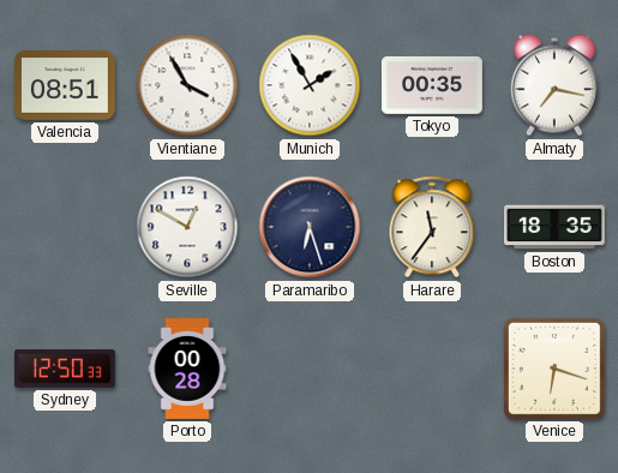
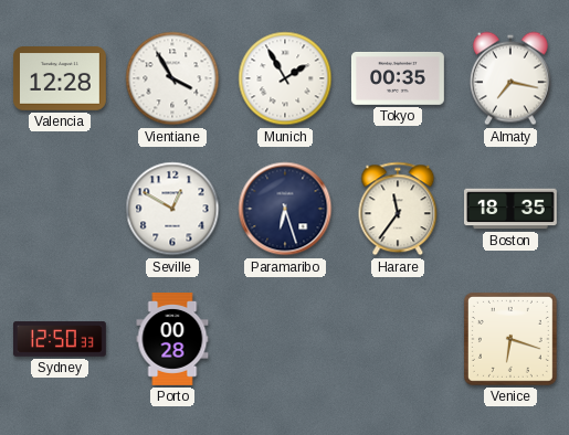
Valencia: 08:51 -> 12:28 (60, 78)
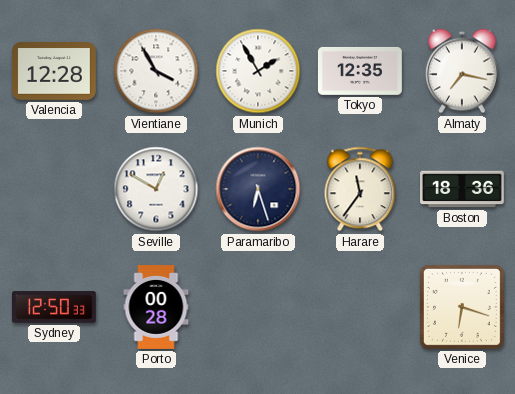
Tokyo: 00:35 -> 12:35 (360, 71)
Boston: 18:35 -> 18:36 (463, 189)
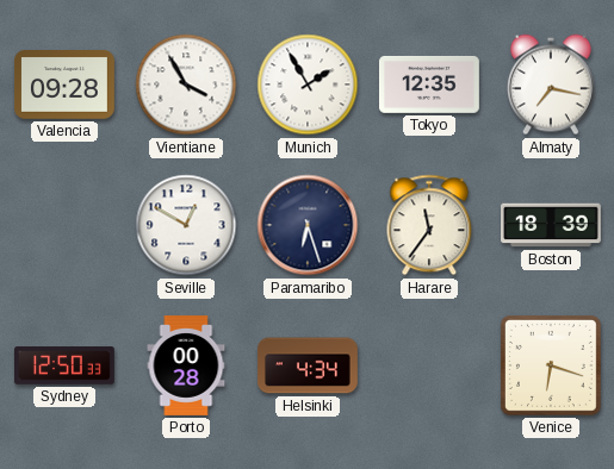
Valencia: 12:28 -> 09:28 (64, 85)
Boston: 18:36 -> 18:39 (552, 225)
Helsinki: none -> 4:34 (309, 365)
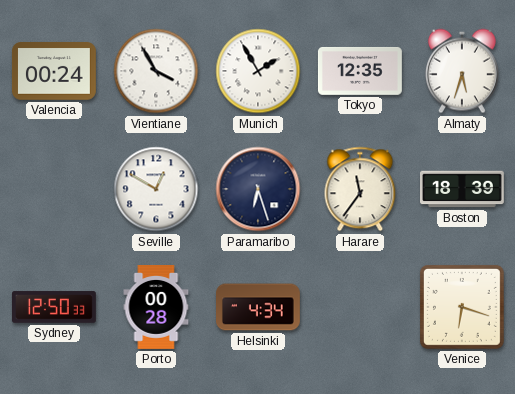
Valencia: 09:28 -> 00:24 (54, 71)
Almaty: 7:17 -> 5:33 (462, 71)
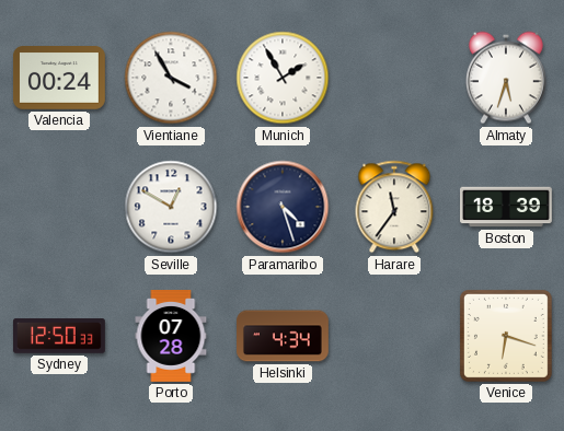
Tokyo: 12:35 -> none (360, 71)
Paramaribo: 6:27 -> 4:27 (283, 207)
Porto: 00:28 -> 07:28 (171, 337)
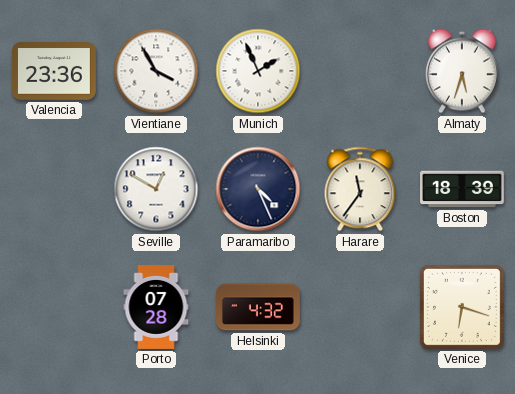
Valencia: 00:24 -> 23:36 (54, 71)
Munich: 1:55 -> 1:56 (258, 71)
Paramaribo: 4:27 -> 4:26 (258, 189)
Sydney: 12:50 -> none (60, 336)
Helsinki: 4:34 -> 4:32 (259, 307)
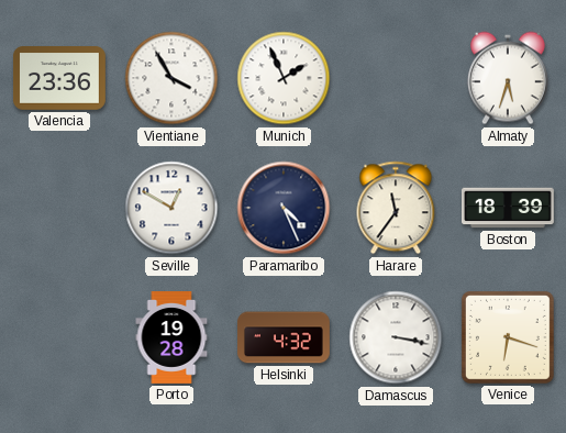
Porto: 07:28 -> 19:28 (171, 338)
Damascus: none -> 3:17 (396, 337)
